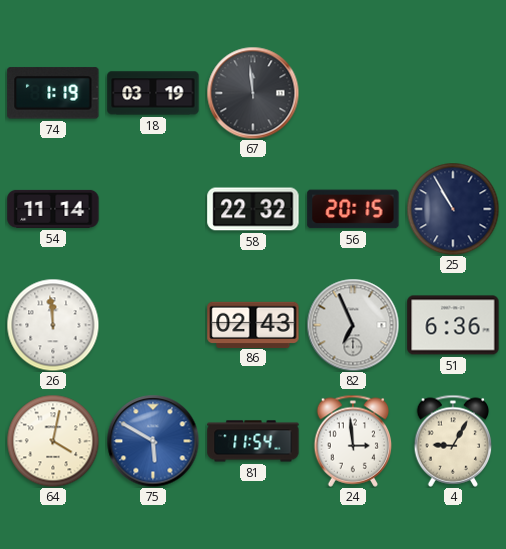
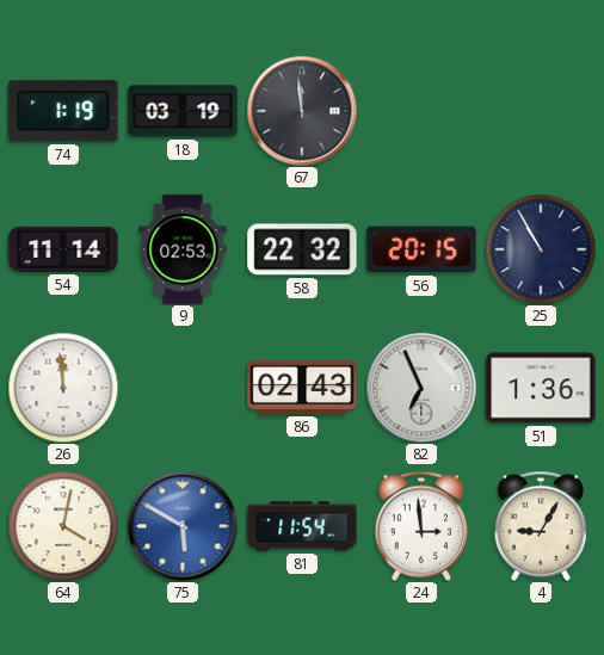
9: none -> 02:53 (183, 249)
51: 6:36 -> 1:36 (541, 388)
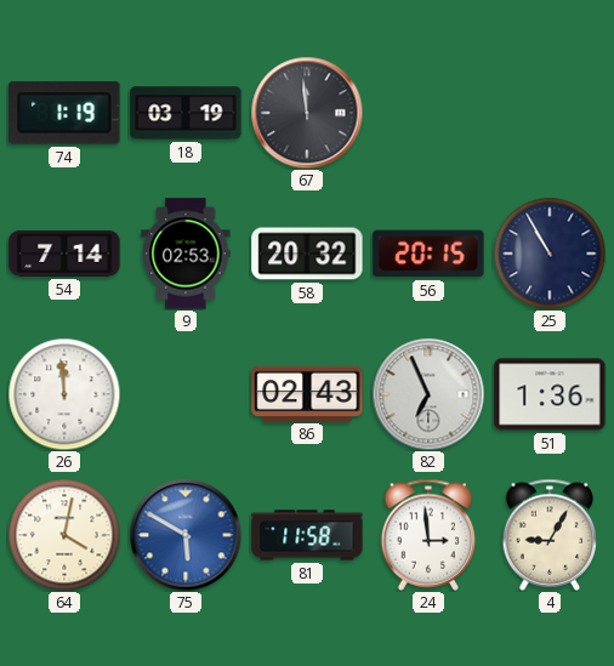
54: 11:14 -> 7:14 (64, 254)
58: 22:32 -> 20:32 (307, 254)
81: 11:54 -> 11:58 (307, 535)
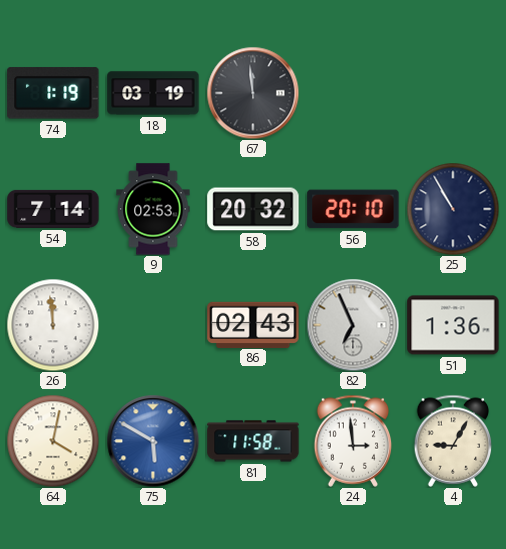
56: 20:15 -> 20:10 (353, 209)
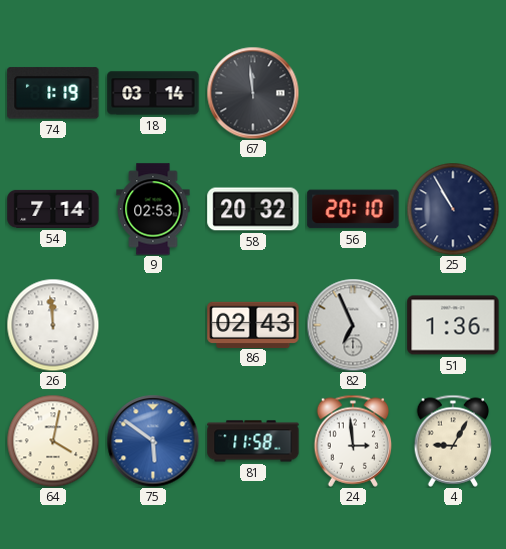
18: 03:19 -> 03:14 (153, 93)
75: 5:50 -> 5:51 (153, 441)
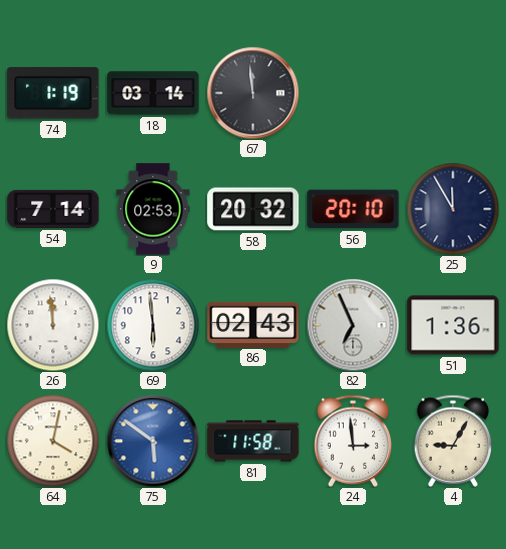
25: 10:55 -> 11:55 (453, 209)
69: none -> 5:59 (153, 325)
